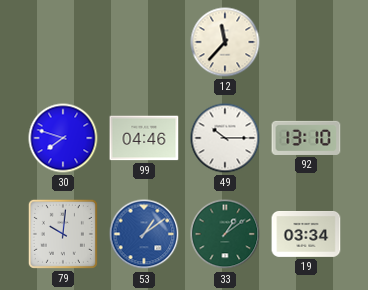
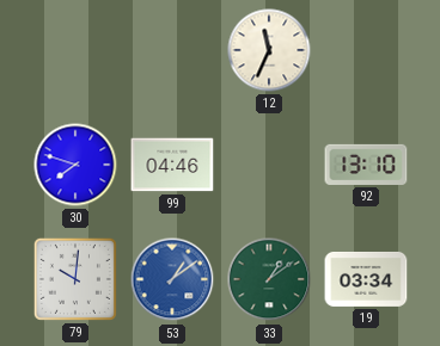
12: 11:37 -> 11:34 (269, 50)
49: 10:15 -> none (225, 138)
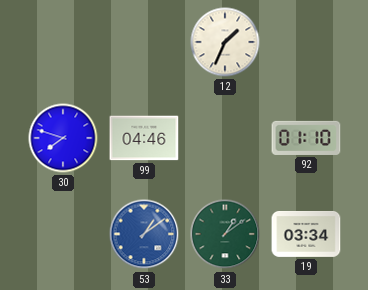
12: 11:34 -> 1:34 (225, 42)
92: 13:10 -> 01:10 (306, 138)
79: 10:01 -> none (75, 279)
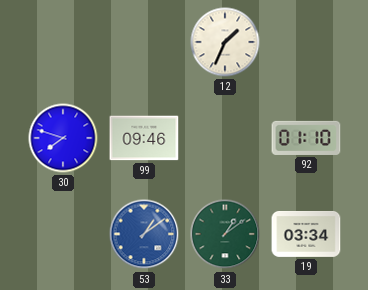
99: 04:46 -> 09:46 (144, 138)
